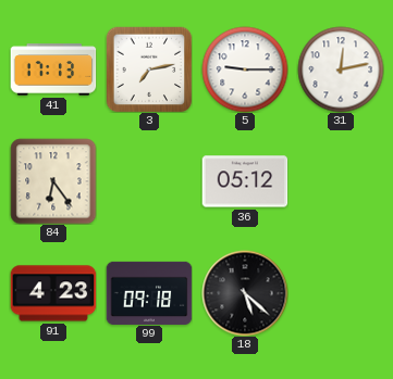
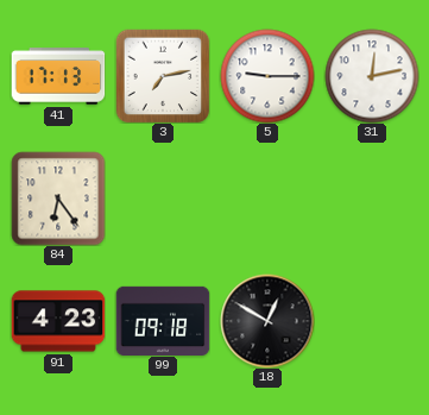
36: 05:12 -> none (245, 181)
18: 5:22 -> 12:50 (267, 321)
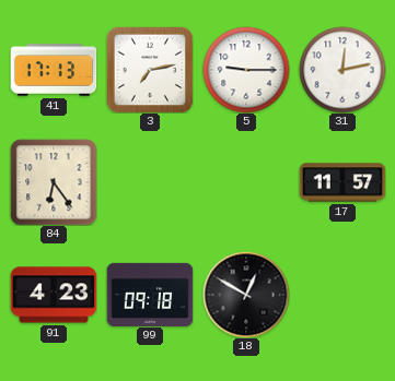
17: none -> 11:57 (342, 182)
